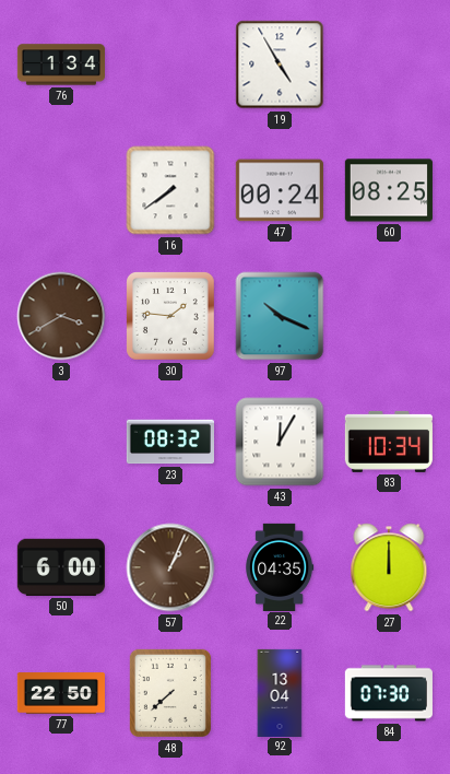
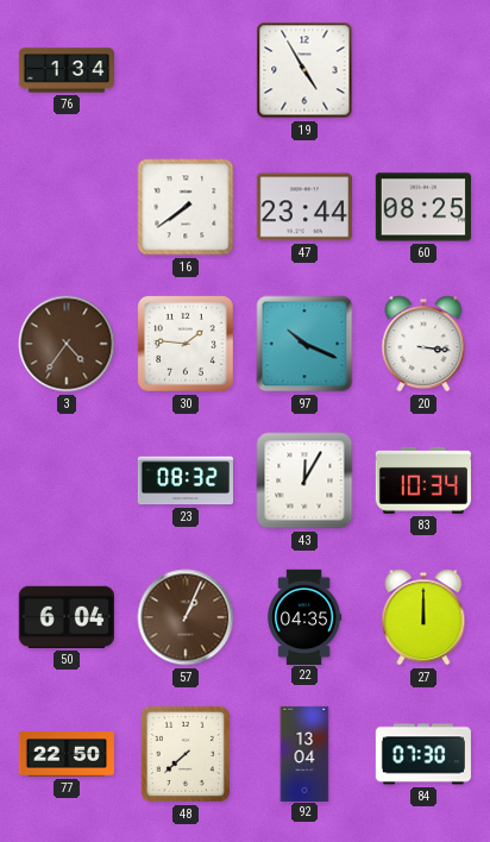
47: 00:24 -> 23:44 (304, 207)
3: 3:40 -> 4:36 (67, 344)
20: none -> 3:16 (423, 344)
50: 6:00 -> 6:04 (67, 617)
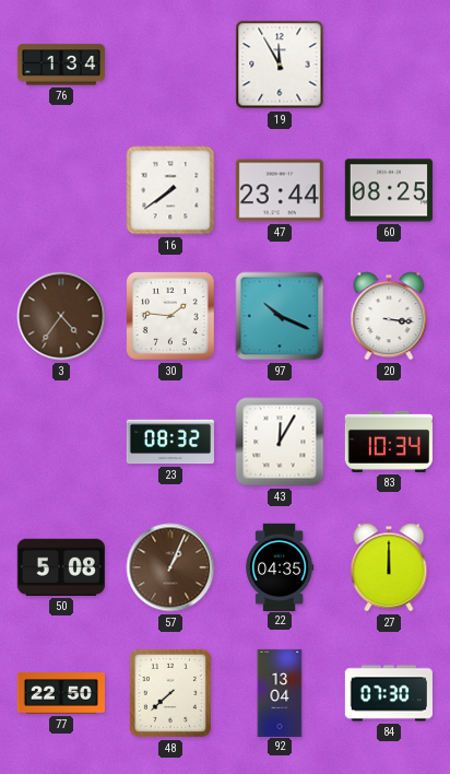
19: 4:55 -> 11:55 (280, 64)
50: 6:04 -> 5:08 (61, 567)
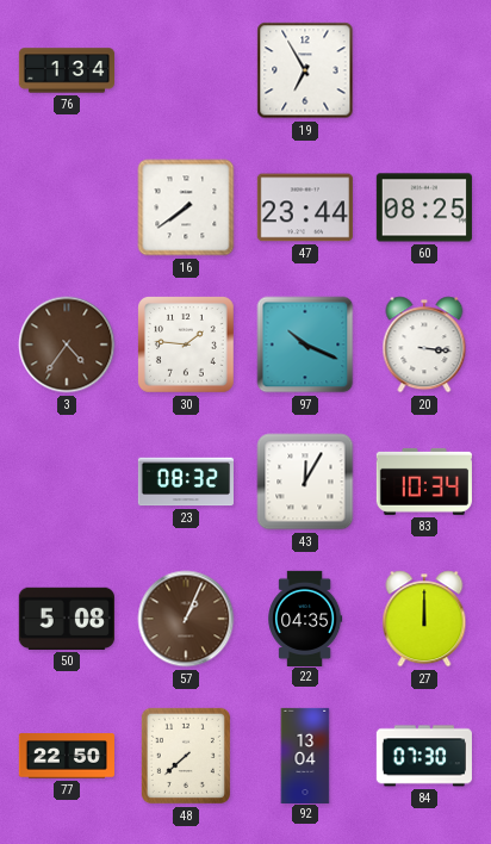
19: 11:55 -> 6:55 (305, 70)
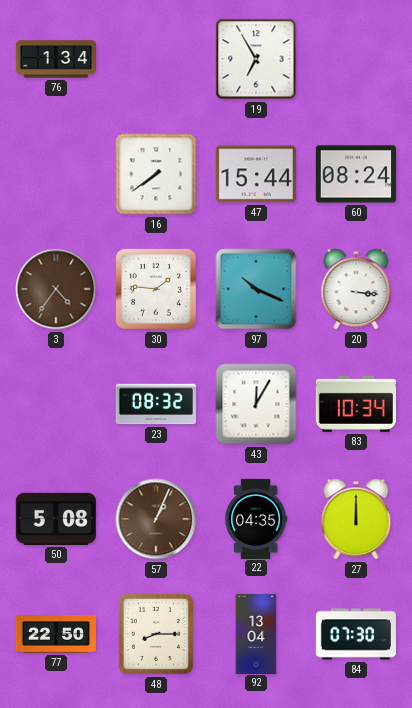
47: 23:44 -> 15:44 (256, 174)
60: 08:25 -> 08:24 (356, 174)
48: 7:38 -> 8:15 (156, 634)
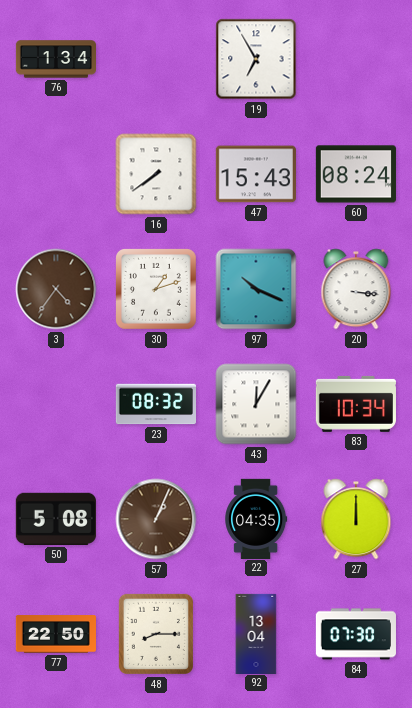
47: 15:44 -> 15:43 (256, 174)
30: 1:46 -> 1:12 (157, 290)
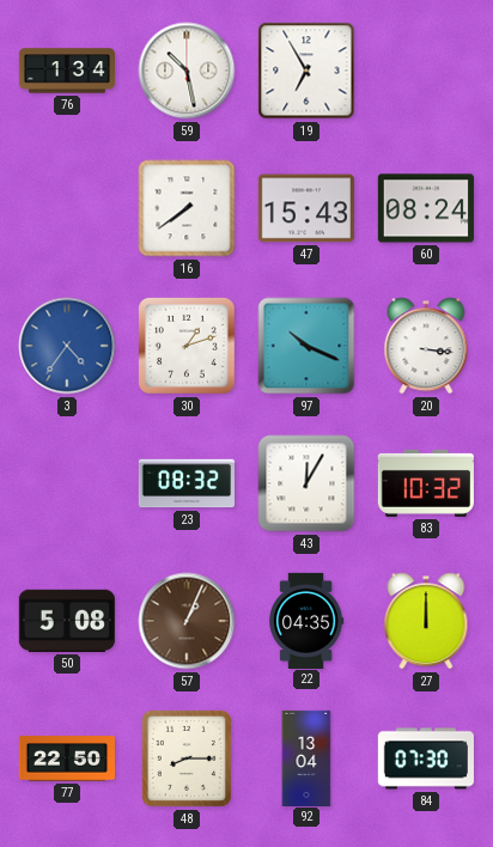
59: none -> 10:28 (187, 71)
3 dial: brown -> blue (67, 346)
83: 10:34 -> 10:32 (426, 483)
